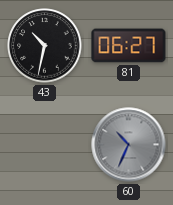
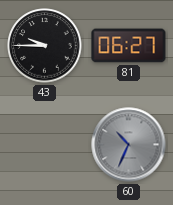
43: 10:32 -> 9:45 (45, 46)
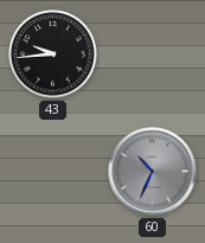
43: 9:45 -> 9:44 (53, 55)
81: 06:27 -> none (129, 46)
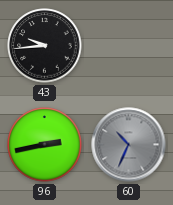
96: none -> 2:43 (45, 145)
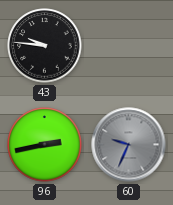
43: 9:44 -> 9:46 (45, 46)
60: 10:34 -> 9:34 (129, 145)
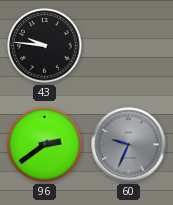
96: 2:43 -> 2:39 (45, 145)
